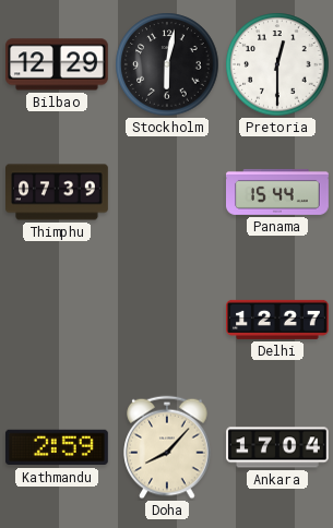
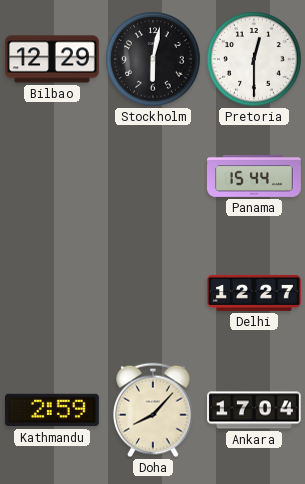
Thimphu: 07:39 -> none (58, 192)
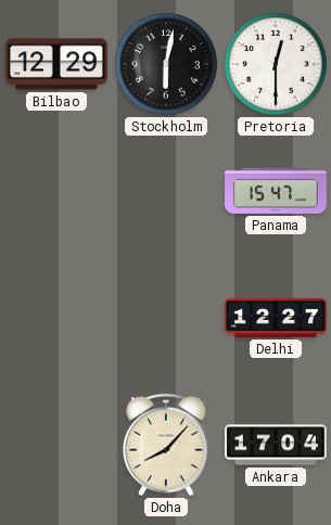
Panama: 15:44 -> 15:47 (277, 191)
Kathmandu: 2:59 -> none (52, 410)
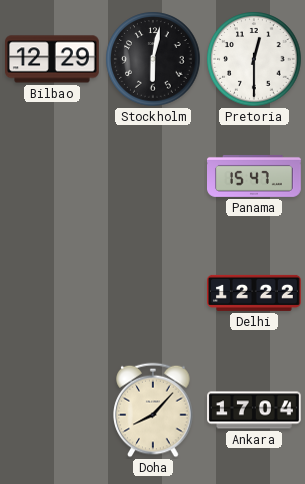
Delhi: 12:27 -> 12:22 (255, 293)
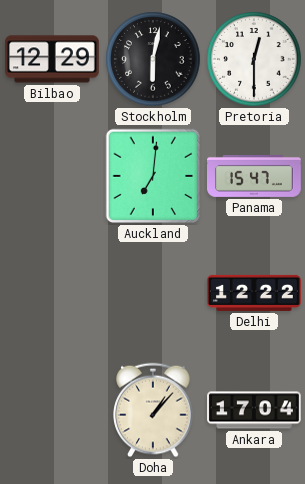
Auckland: none -> 7:01 (153, 176)
Doha: 8:07 -> 1:07 (153, 410)
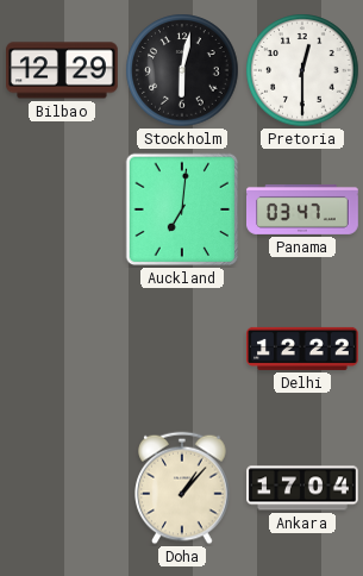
Panama: 15:47 -> 03:47 (303, 209)
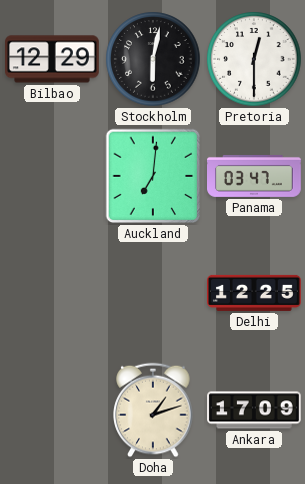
Delhi: 12:22 -> 12:25 (255, 293)
Doha: 1:07 -> 1:12 (153, 410)
Ankara: 17:04 -> 17:09 (255, 410)
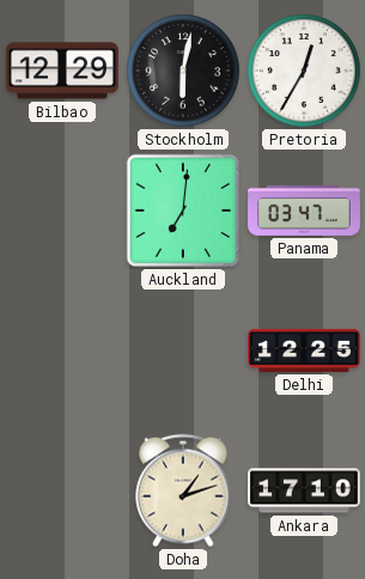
Pretoria: 12:30 -> 12:35 (304, 71)
Ankara: 17:09 -> 17:10 (305, 490)
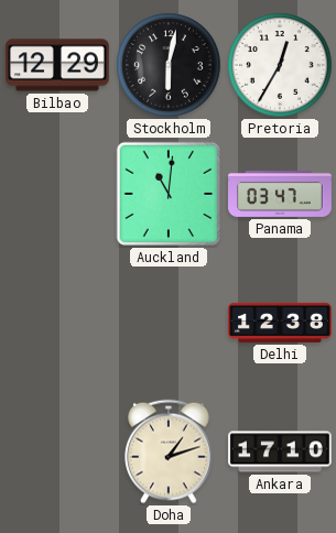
Auckland: 7:01 -> 11:01 (169, 194)
Delhi: 12:25 -> 12:38 (281, 323)
